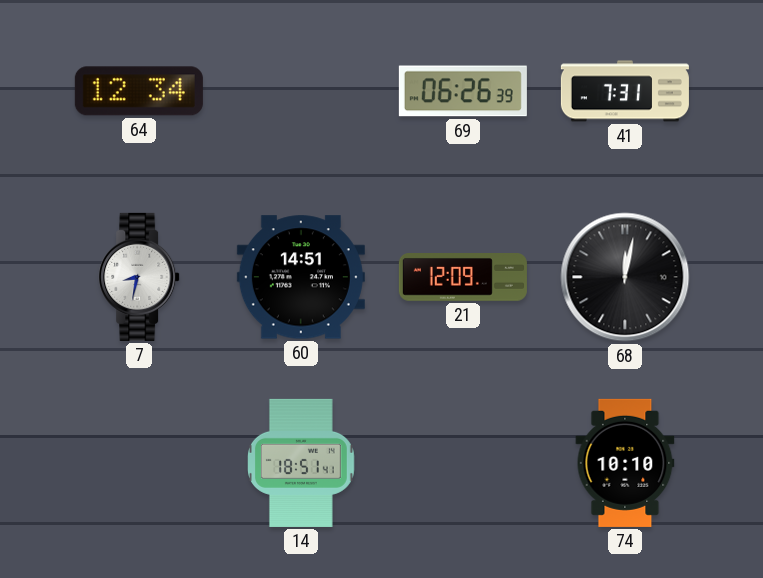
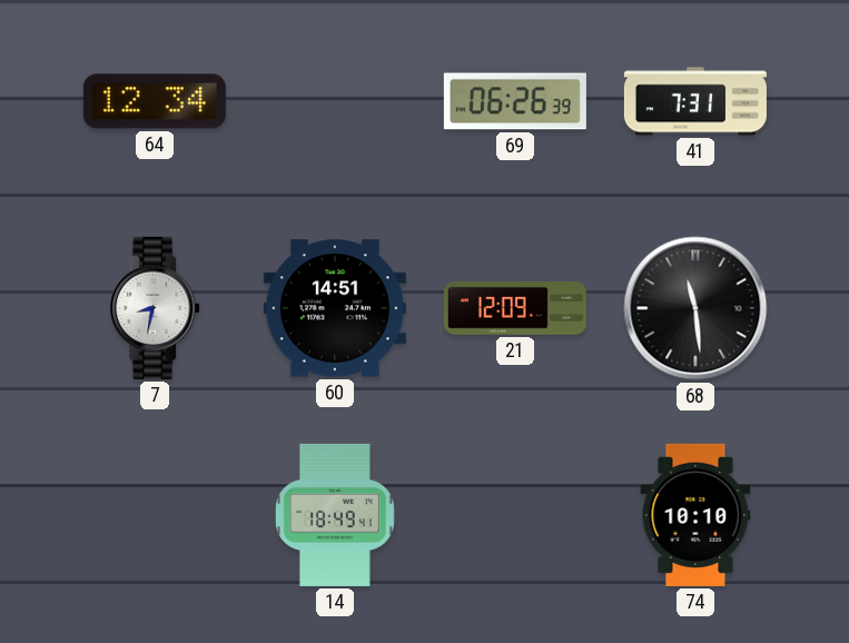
68: 12:02 -> 11:29 (695, 308)
14: 18:51 -> 18:49 (336, 515)
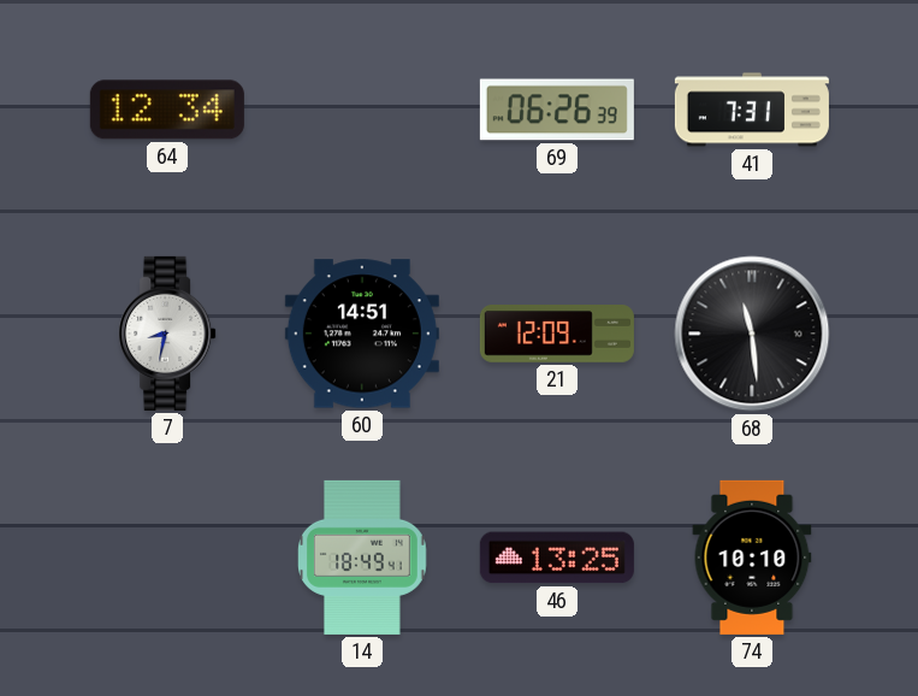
46: none -> 13:25 (557, 558)
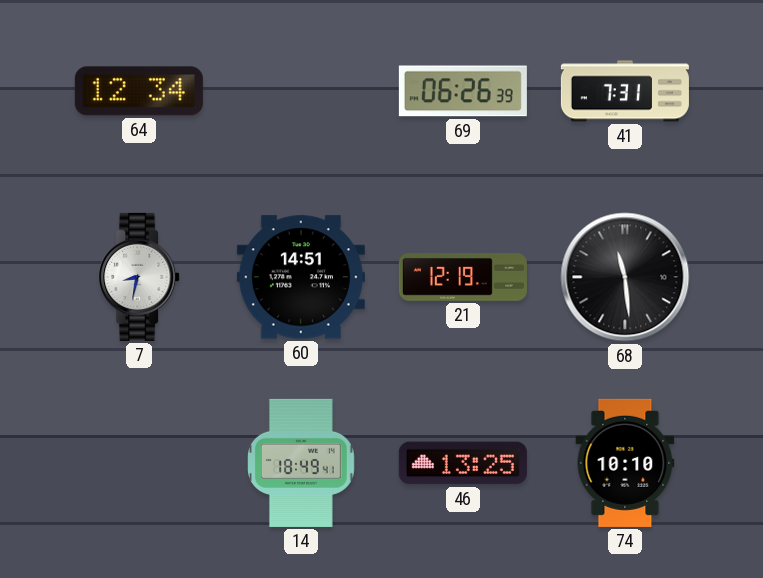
21: 12:09 -> 12:19 (463, 278)
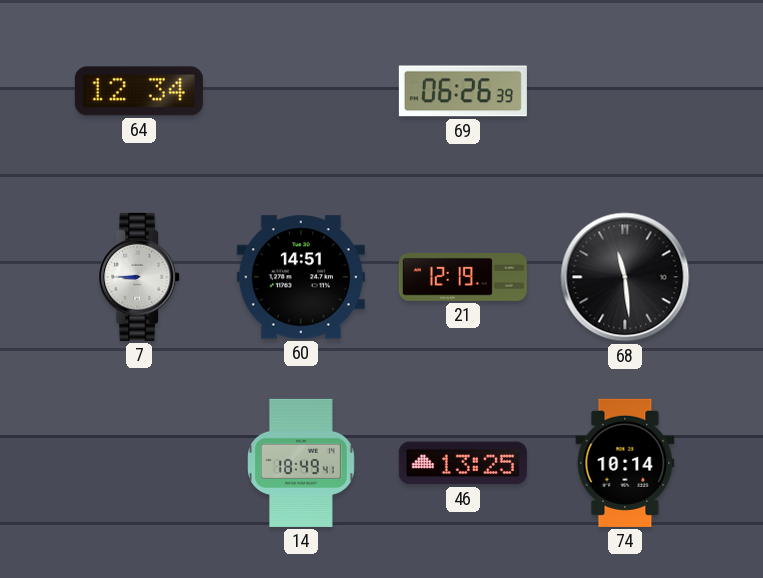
41: 7:31 -> none (625, 91)
7: 8:32 -> 8:45 (139, 277)
74: 10:10 -> 10:14 (625, 463)
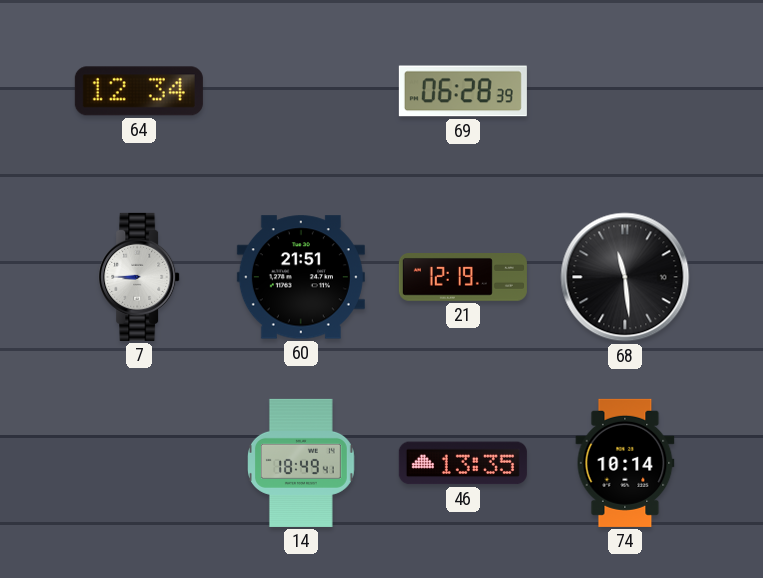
69: 06:26 -> 06:28 (463, 91)
60: 14:51 -> 21:51 (301, 277)
46: 13:25 -> 13:35 (463, 463)
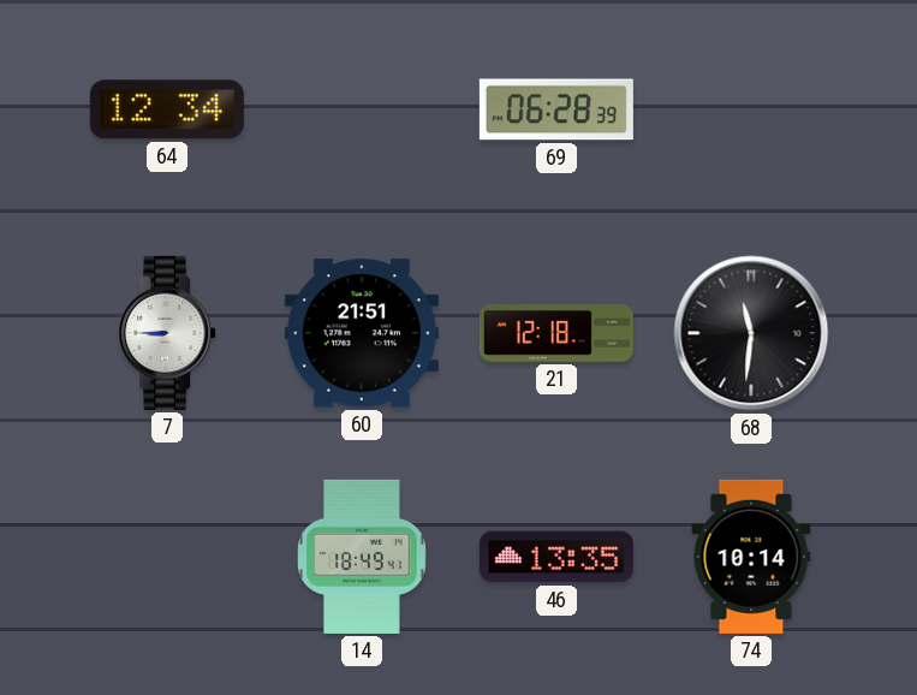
21: 12:19 -> 12:18 (556, 334)
68: 11:29 -> 11:31 (751, 333)
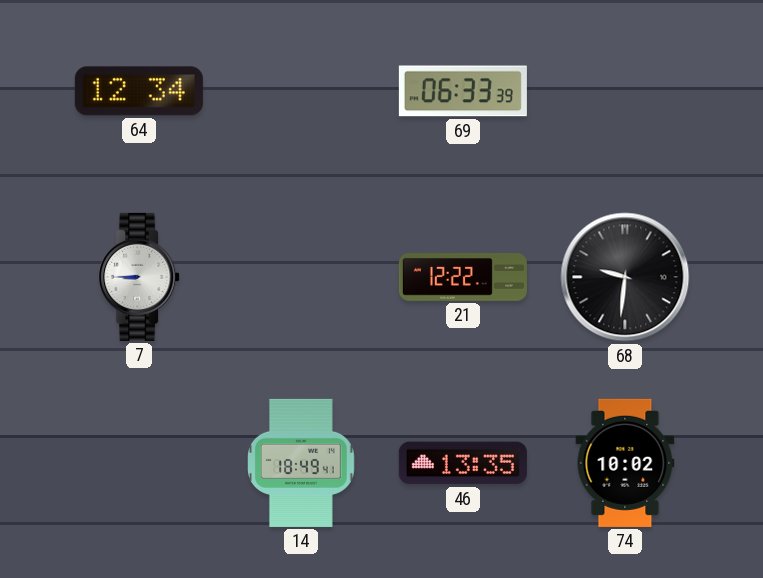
69: 06:28 -> 06:33 (463, 91)
60: 21:51 -> none (362, 333)
21: 12:18 -> 12:22 (463, 278)
68: 11:31 -> 9:31 (625, 277)
74: 10:14 -> 10:02 (625, 463)
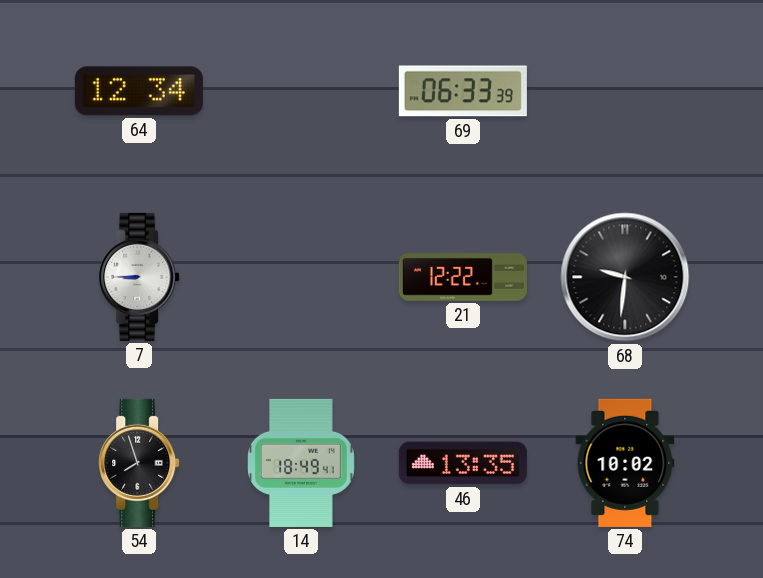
54: none -> 7:57 (139, 463)
